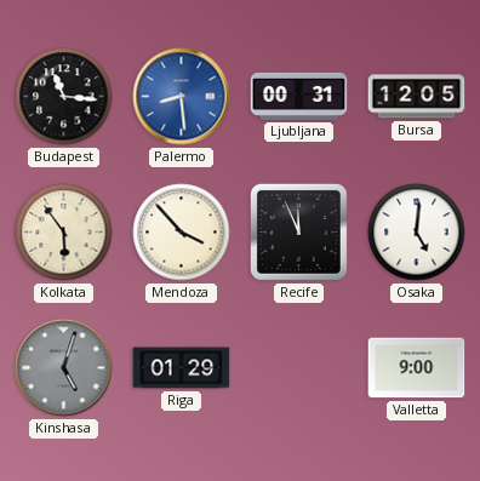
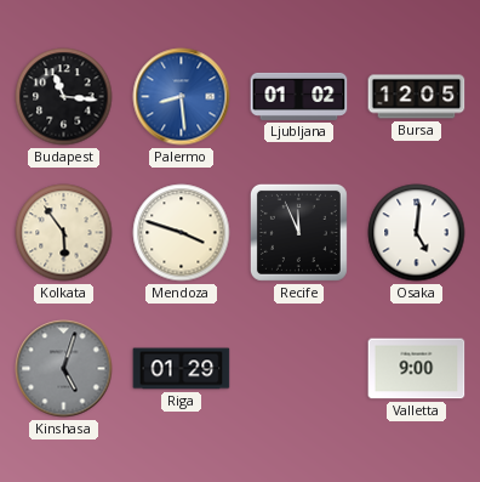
Ljubljana: 00:31 -> 01:02 (299, 96)
Mendoza: 3:53 -> 3:48 (182, 233)
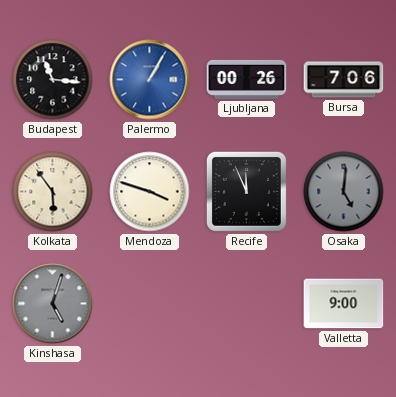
Palermo: 8:29 -> 1:05 (150, 80)
Ljubljana: 01:02 -> 00:26 (247, 79)
Bursa: 12:05 -> 7:06 (344, 80)
Osaka dial: white -> grey (344, 192)
Riga: 01:29 -> none (182, 369)
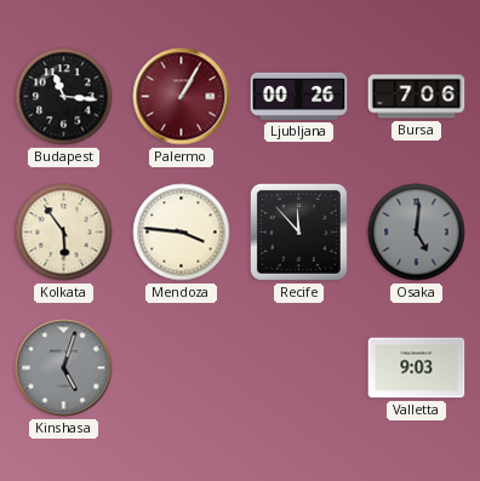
Palermo dial: blue -> burgundy (182, 97)
Mendoza: 3:48 -> 3:46 (182, 233)
Recife: 11:56 -> 11:53 (298, 231)
Valletta: 9:00 -> 9:03 (417, 368)
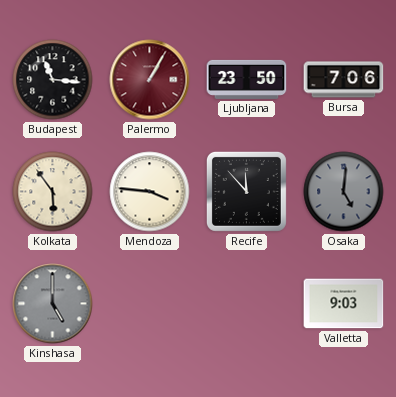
Ljubljana: 00:26 -> 23:50 (247, 79)
Kinshasa: 5:03 -> 5:00 (53, 304)
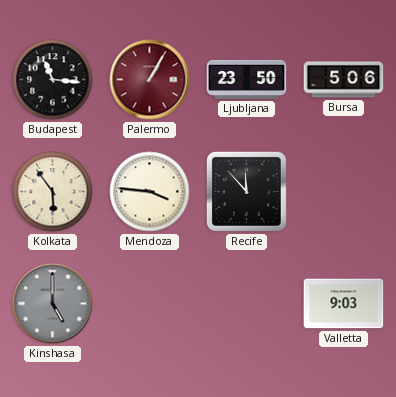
Bursa: 7:06 -> 5:06 (344, 80)
Osaka: 5:01 -> none (344, 192)
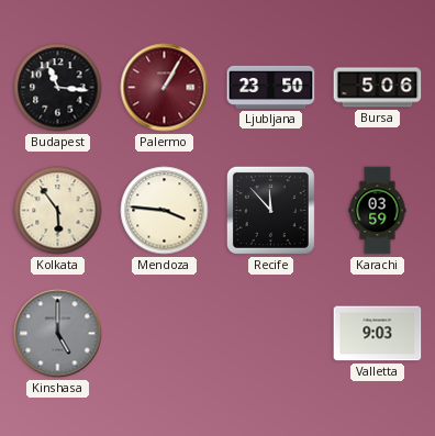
Karachi: none -> 03:59 (378, 211)
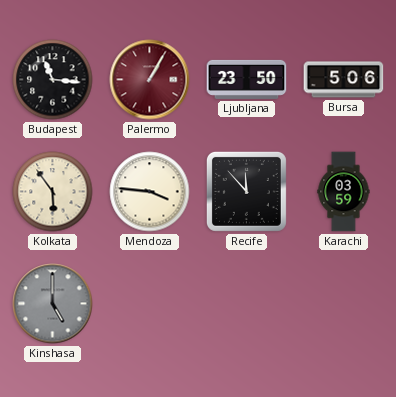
Valletta: 9:03 -> none (378, 334)
